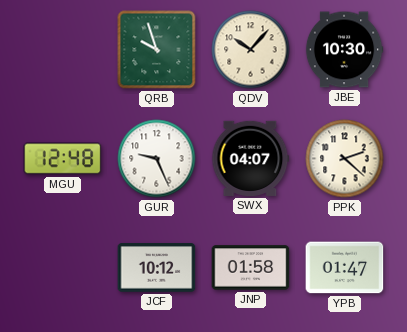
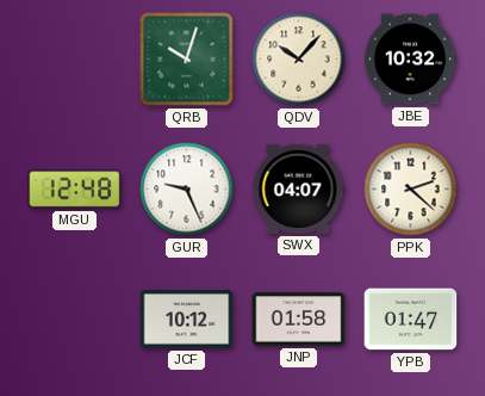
QRB: 9:57 -> 10:03 (187, 60)
JBE: 10:30 -> 10:32 (410, 60)
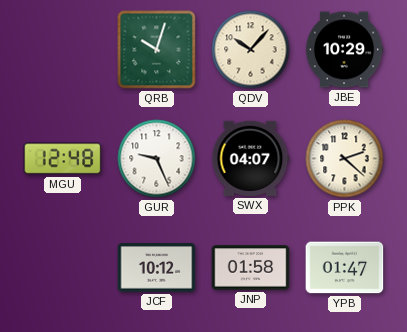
JBE: 10:32 -> 10:29 (344, 50)
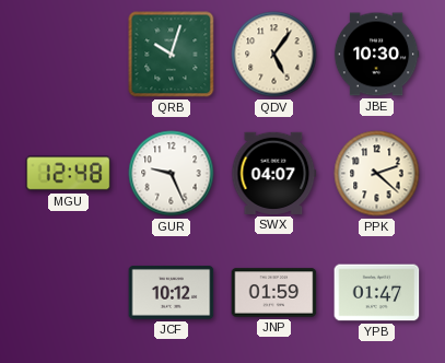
QDV: 10:07 -> 5:06 (274, 55)
JBE: 10:29 -> 10:30 (376, 55)
JNP: 01:58 -> 01:59 (274, 293)
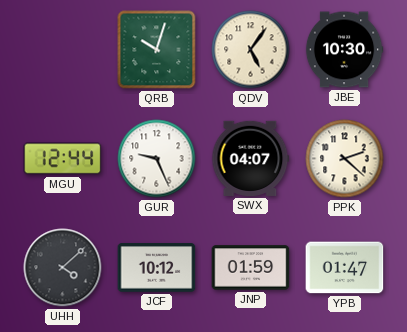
MGU: 12:48 -> 12:44 (63, 159)
UHH: none -> 4:08 (63, 268)
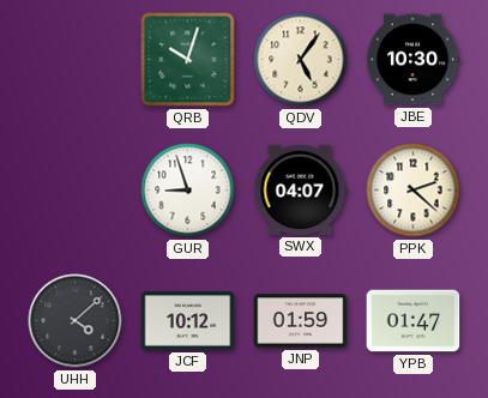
MGU: 12:44 -> none (63, 159)
GUR: 9:26 -> 8:57 (188, 191)
